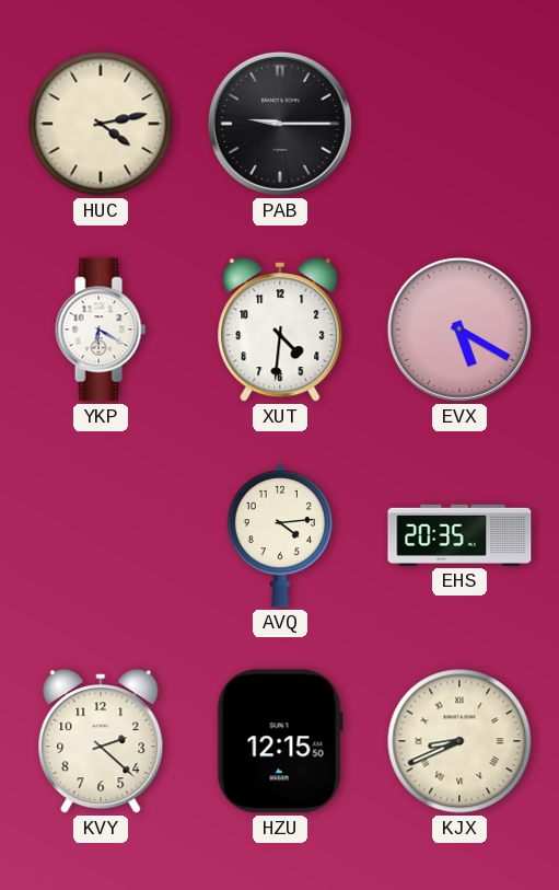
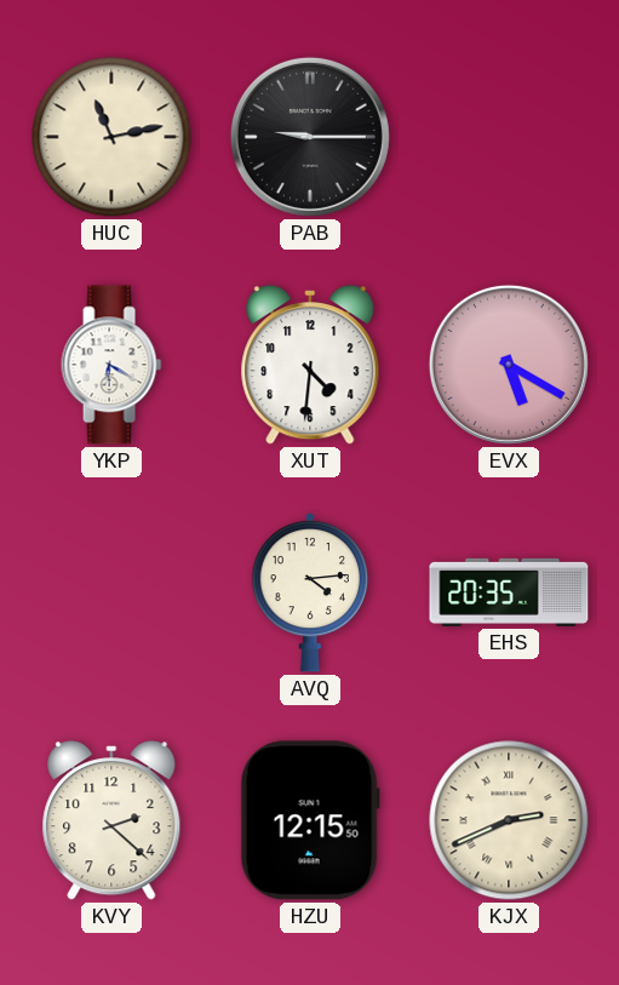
HUC: 4:13 -> 11:13 (111, 137)
KJX: 8:41 -> 2:41 (509, 820)
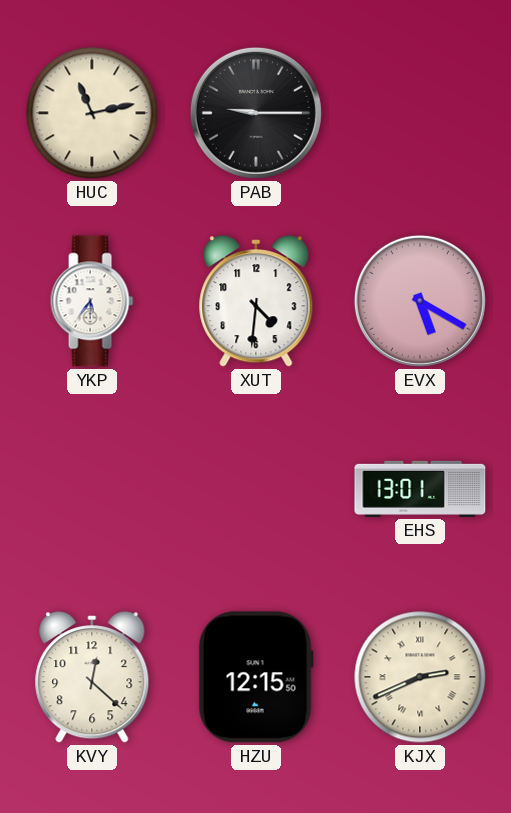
YKP: 6:20 -> 5:36 (92, 301)
AVQ: 4:14 -> none (310, 592)
EHS: 20:35 -> 13:01 (420, 489)
KVY: 2:22 -> 12:22 (92, 677)
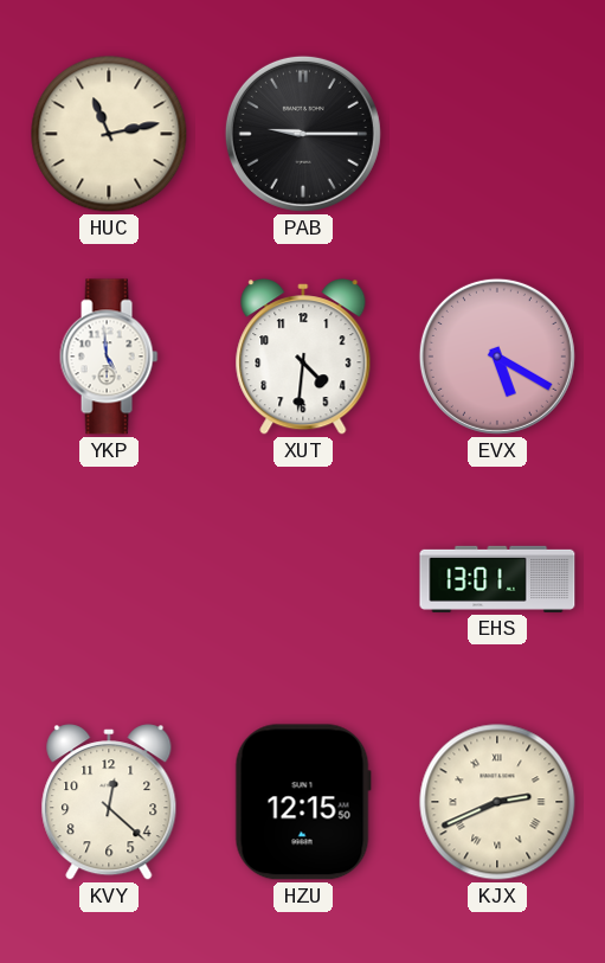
YKP: 5:36 -> 4:59 (109, 357)
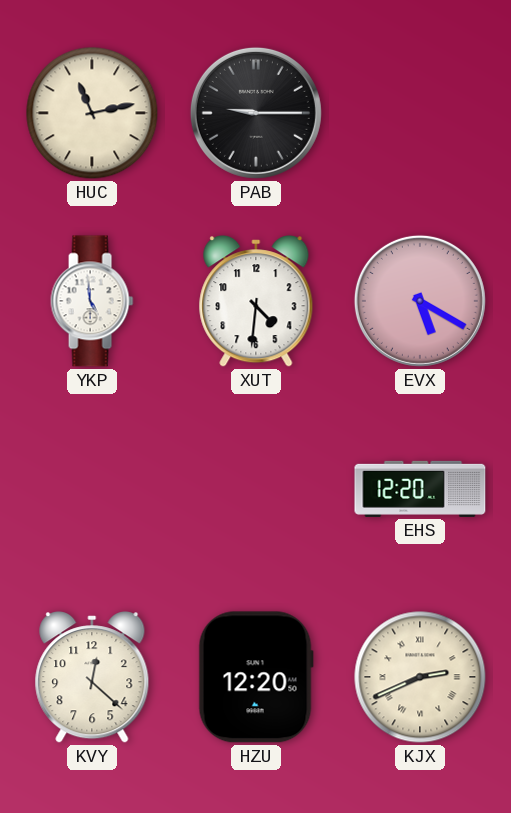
EHS: 13:01 -> 12:20 (420, 489)
HZU: 12:15 -> 12:20 (256, 677)
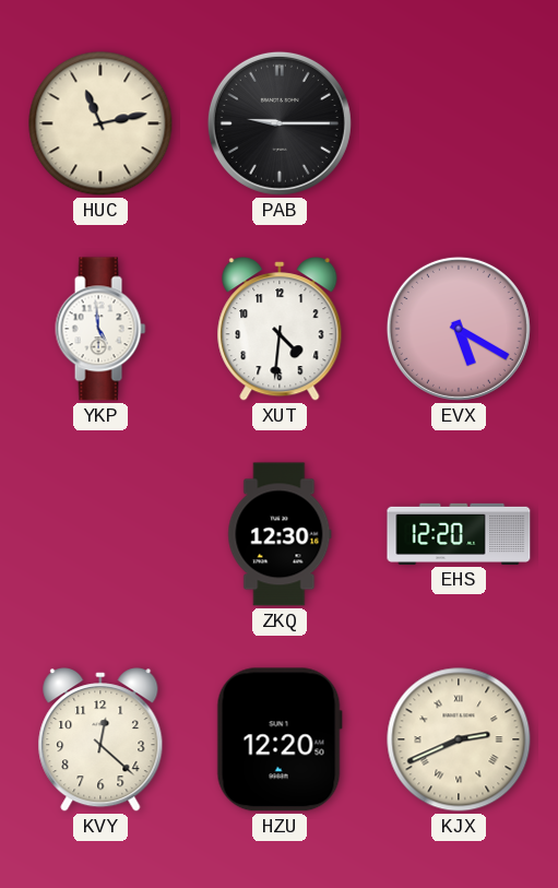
ZKQ: none -> 12:30 (280, 534)
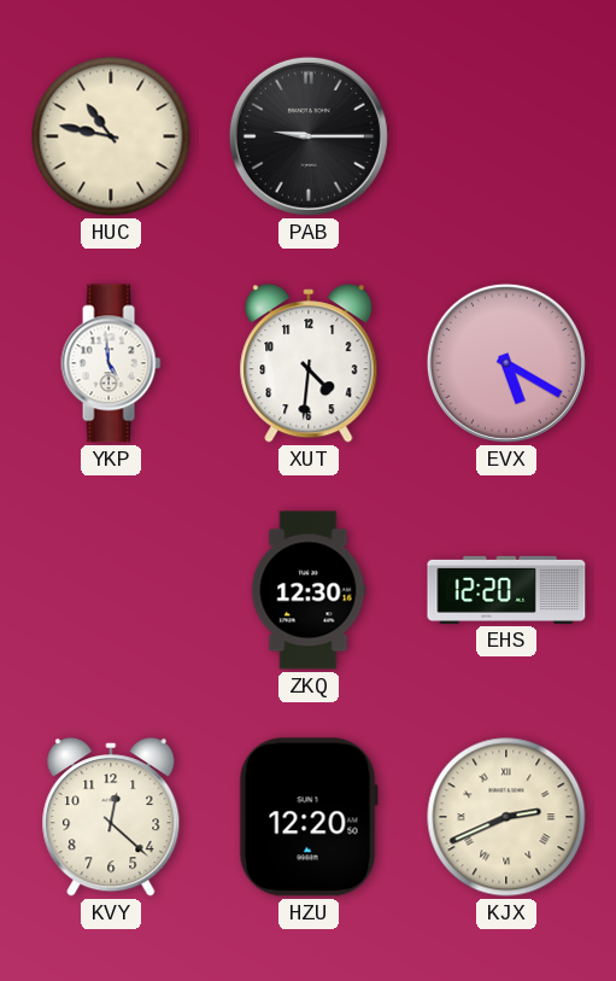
HUC: 11:13 -> 10:47 (111, 136)
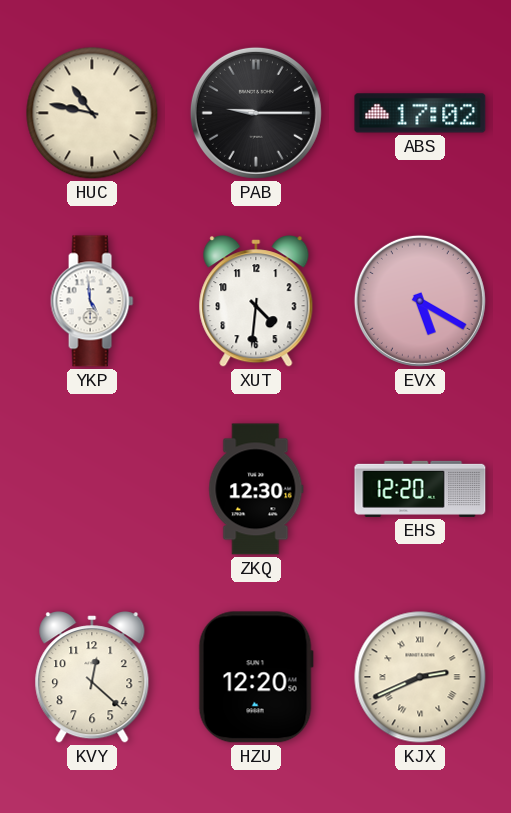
ABS: none -> 17:02 (420, 113)
